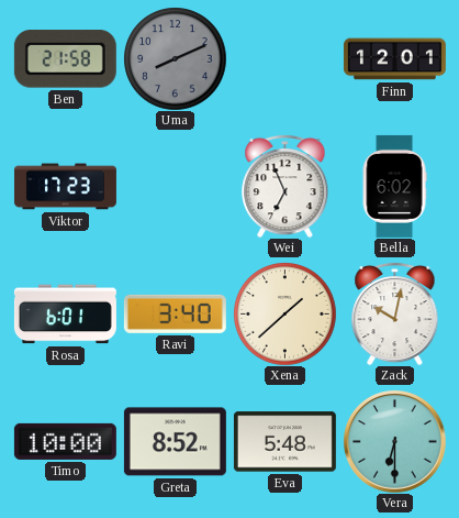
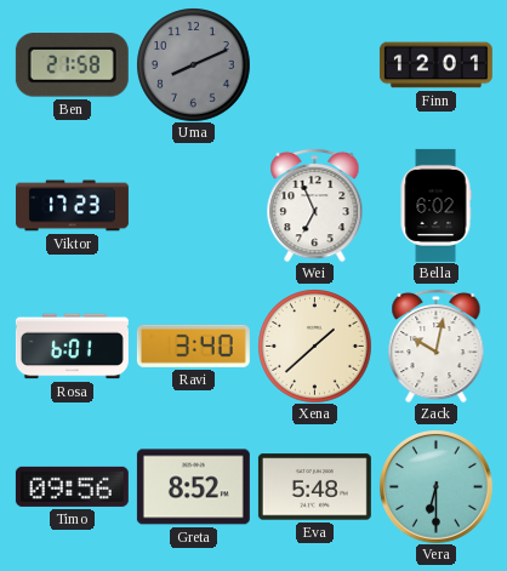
Timo: 10:00 -> 09:56 (72, 486)
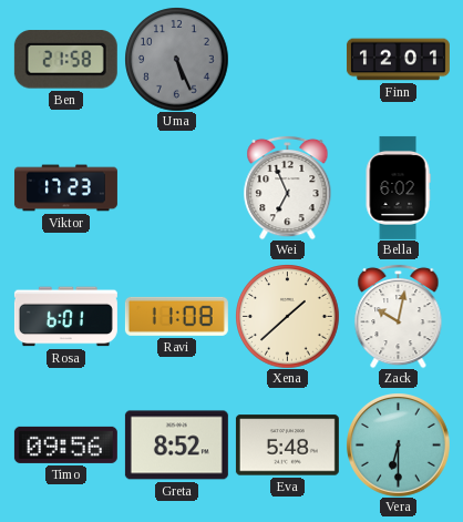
Uma: 8:11 -> 5:26 (176, 59)
Ravi: 3:40 -> 11:08 (176, 316)
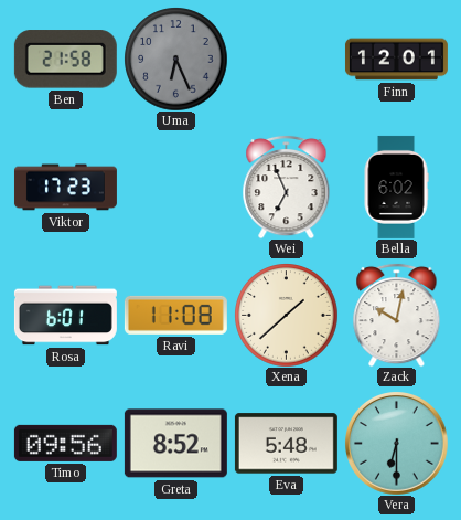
Uma: 5:26 -> 6:26 (175, 59)
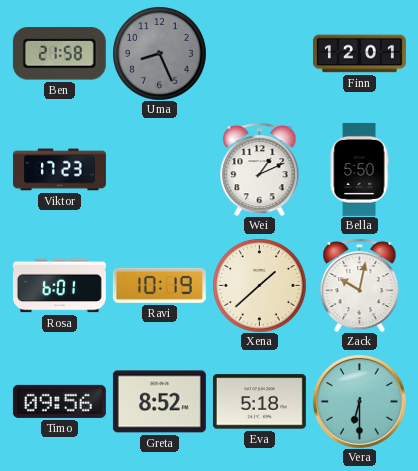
Uma: 6:26 -> 8:26 (159, 53)
Wei: 6:56 -> 1:11 (260, 169)
Bella: 6:02 -> 5:50 (359, 169)
Ravi: 11:08 -> 10:19 (159, 285)
Eva: 5:48 -> 5:18 (259, 402)
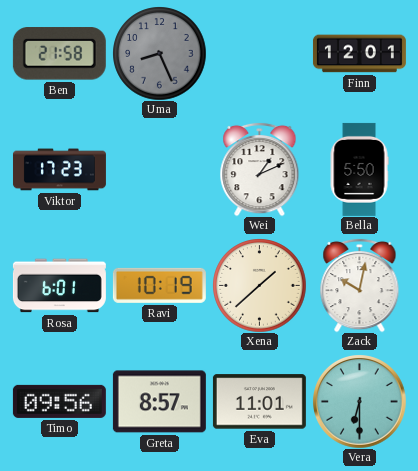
Greta: 8:52 -> 8:57 (159, 402)
Eva: 5:18 -> 11:01 (259, 402)
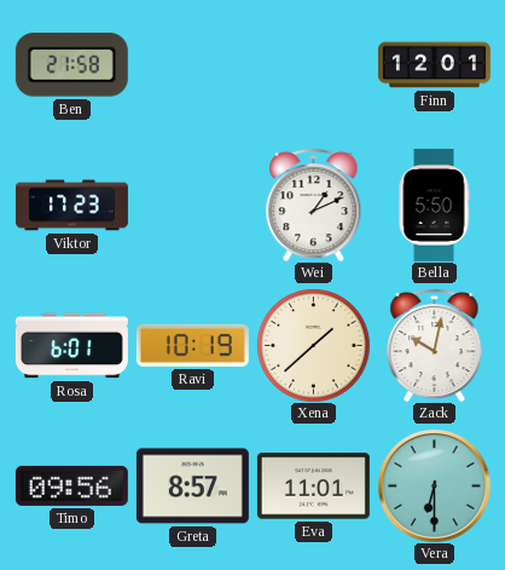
Uma: 8:26 -> none (159, 53)
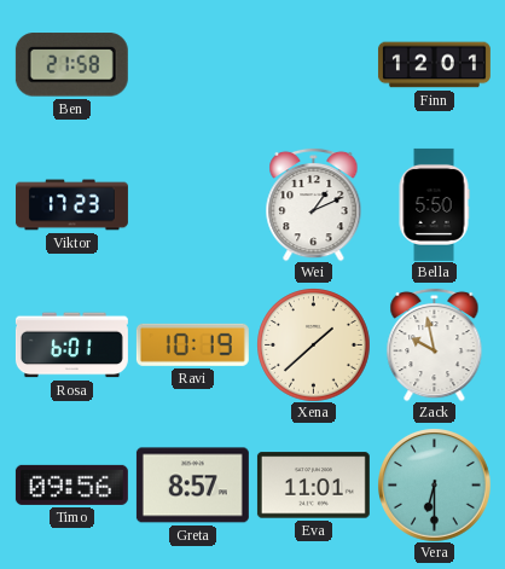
Zack: 10:02 -> 9:58 (435, 344)
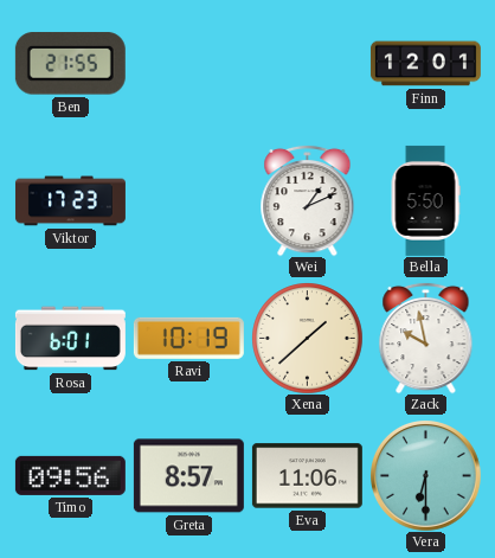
Ben: 21:58 -> 21:55 (70, 64)
Eva: 11:01 -> 11:06 (307, 476)
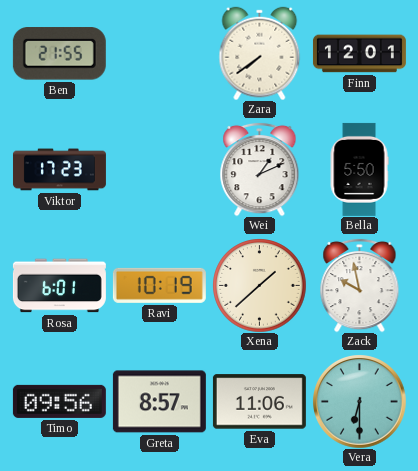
Zara: none -> 7:39 (260, 53)
